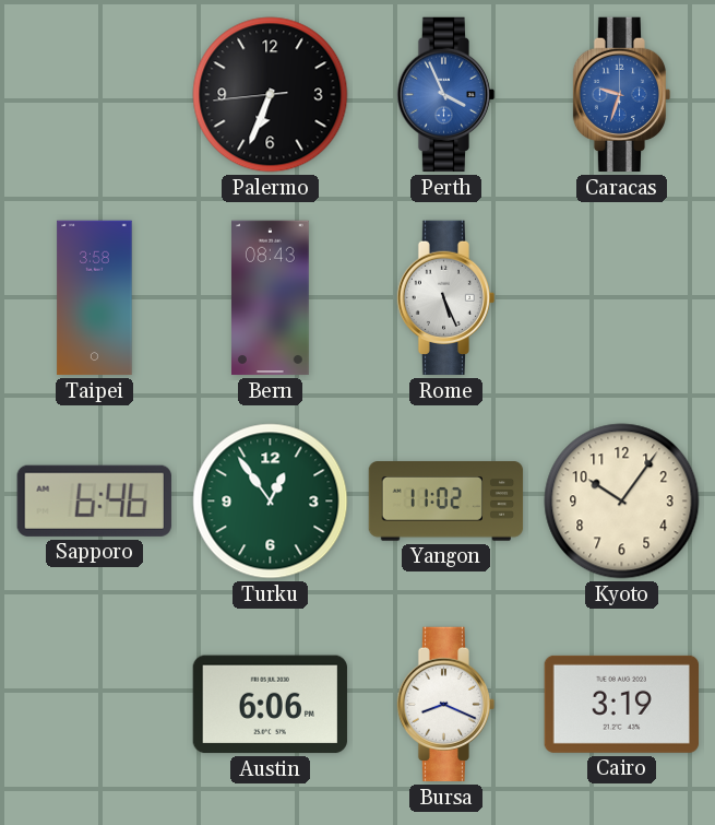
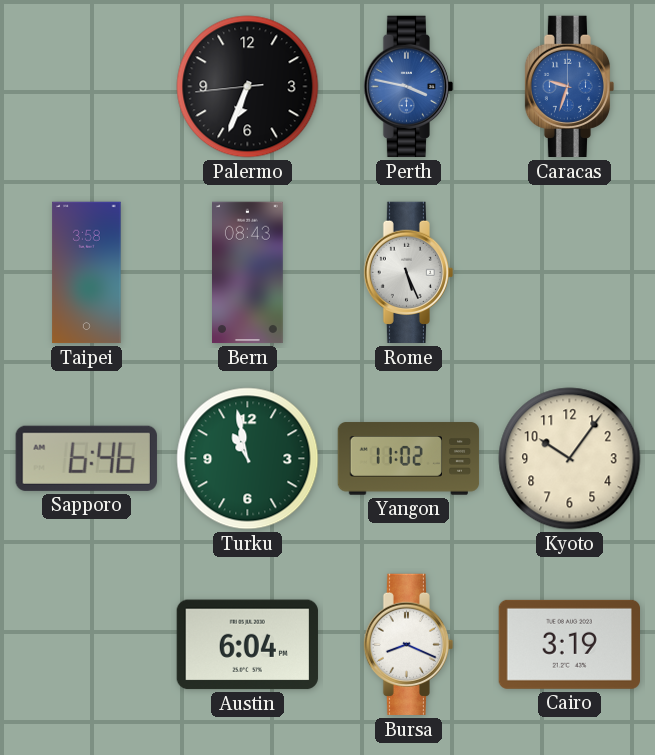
Perth: 3:56 -> 3:47 (409, 87)
Turku: 12:54 -> 10:58 (248, 459)
Austin: 6:06 -> 6:04 (247, 645)
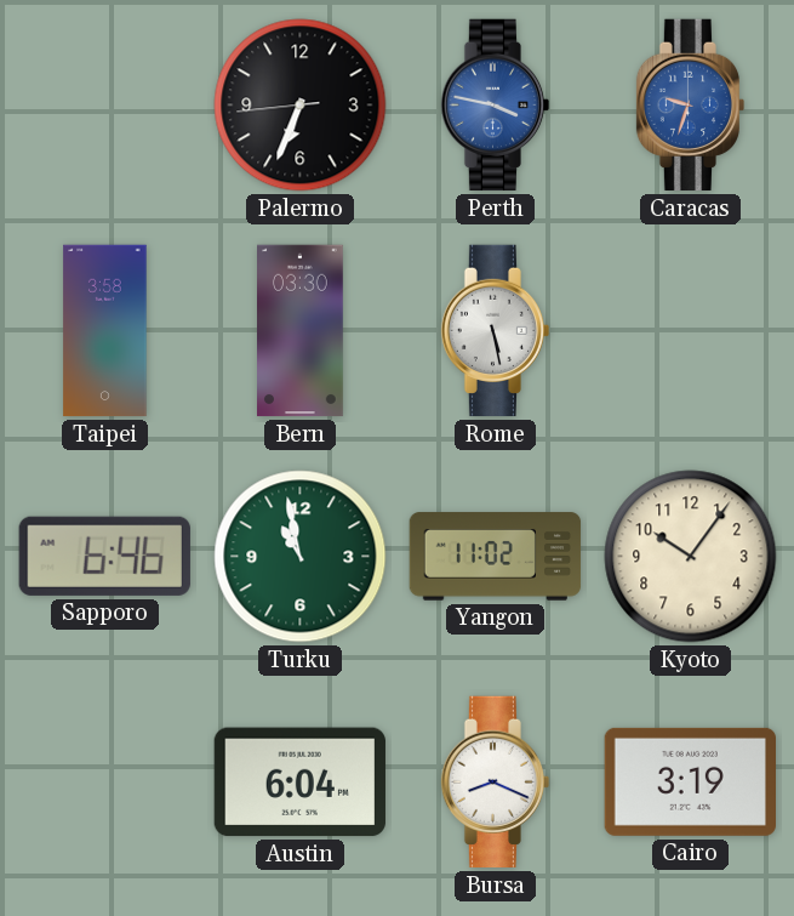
Bern: 08:43 -> 03:30 (301, 331)
Rome: 5:26 -> 5:28 (496, 331)
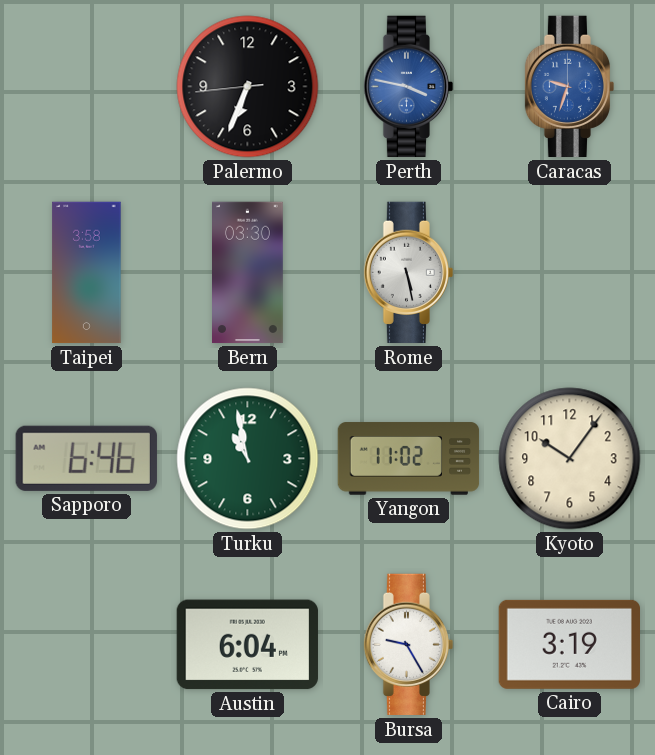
Bursa: 8:19 -> 9:25 (409, 645)
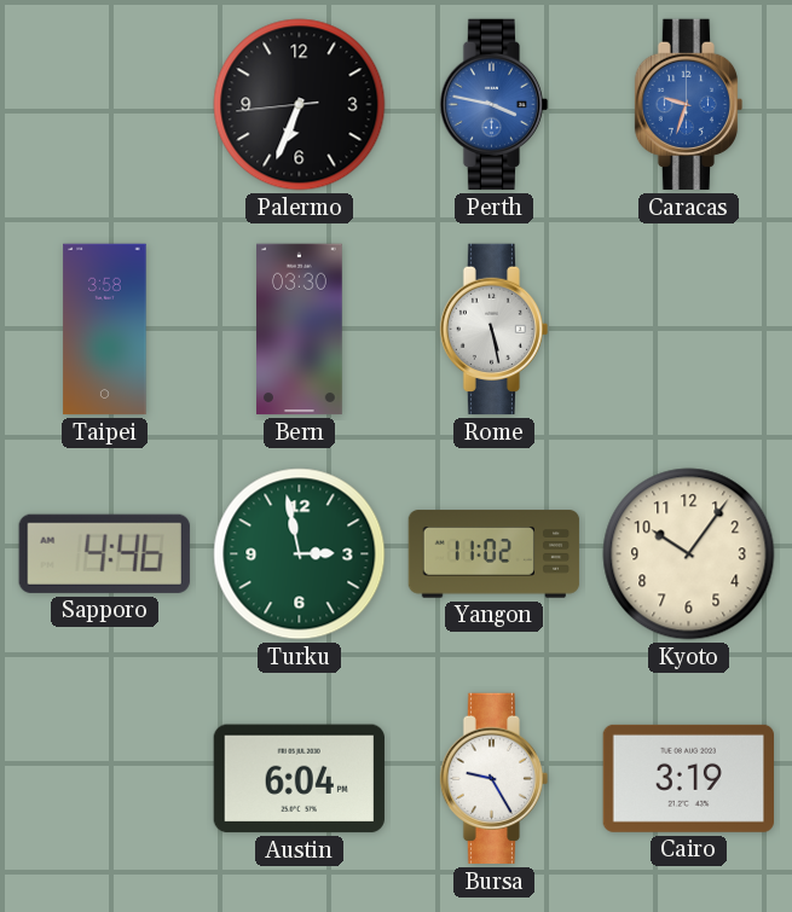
Sapporo: 6:46 -> 4:46 (104, 553)
Turku: 10:58 -> 2:58 (300, 554)
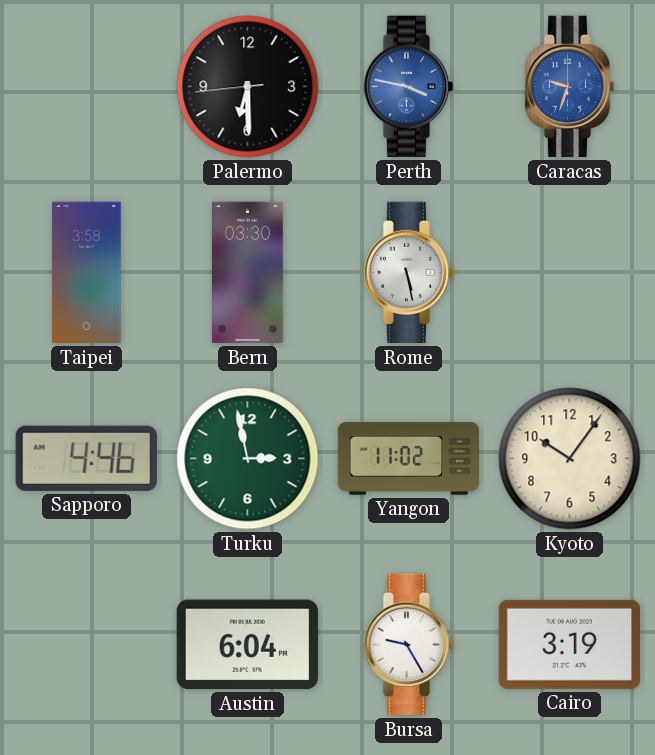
Palermo: 6:33 -> 6:29 (248, 87)
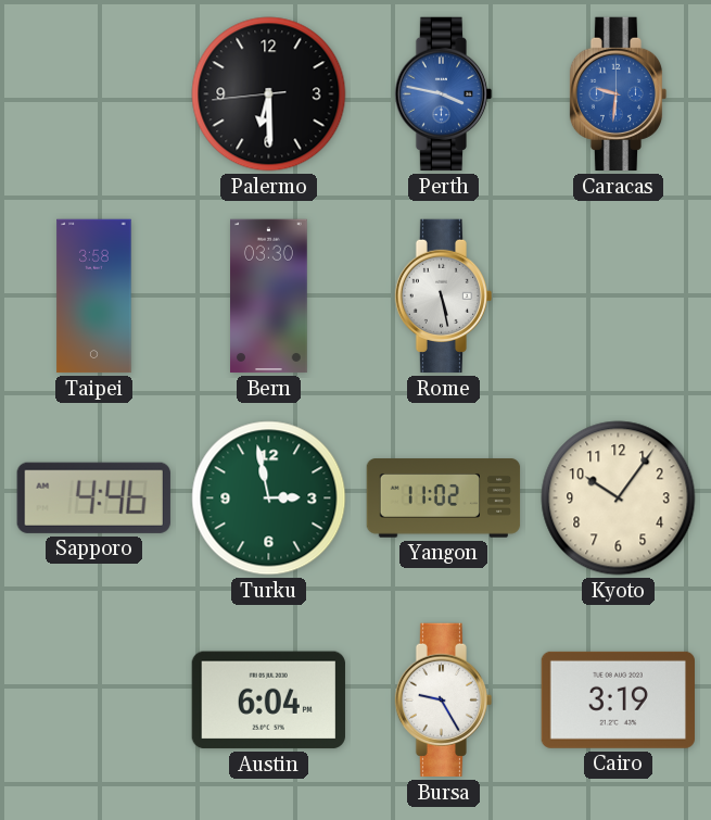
Caracas: 9:33 -> 9:31 (619, 94)
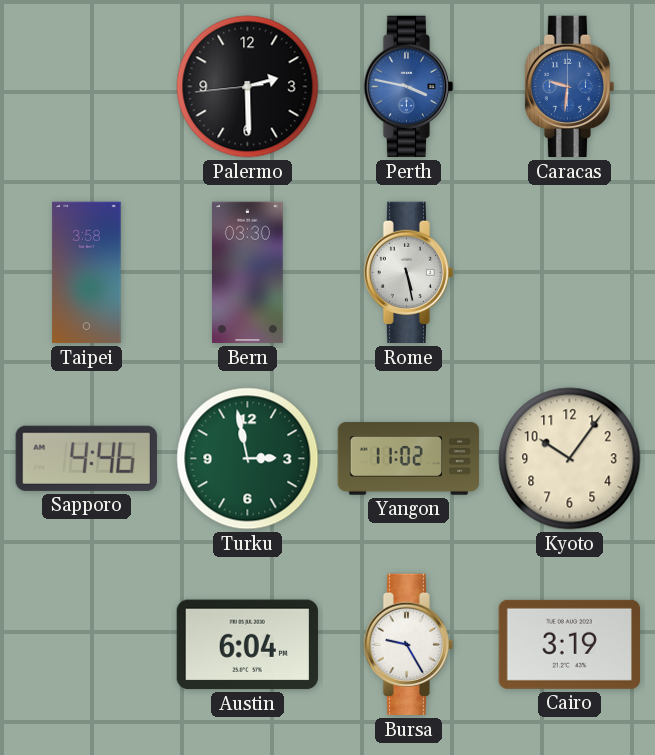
Palermo: 6:29 -> 2:29 (248, 87)
